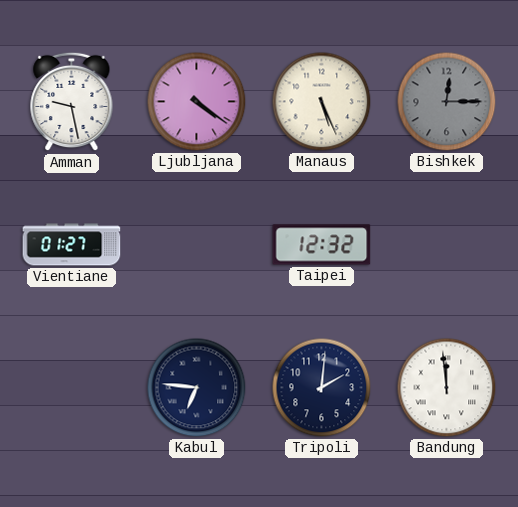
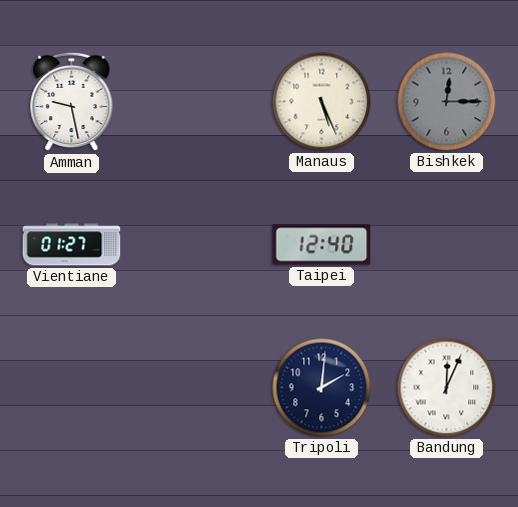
Ljubljana: 4:21 -> none (197, 102)
Taipei: 12:32 -> 12:40 (322, 245)
Kabul: 6:46 -> none (197, 388)
Bandung: 11:59 -> 12:04 (447, 388)
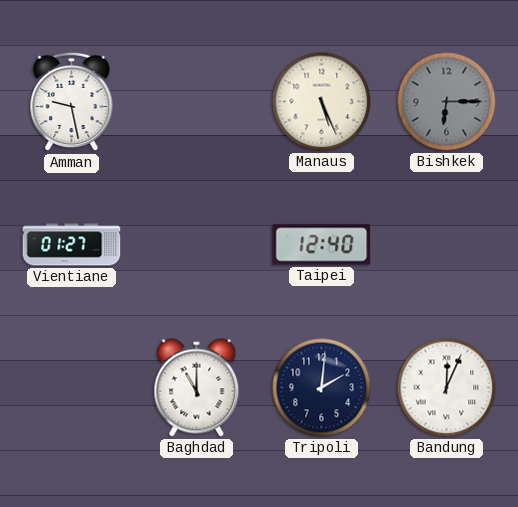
Bishkek: 12:15 -> 6:15 (447, 102)
Baghdad: none -> 11:00 (197, 388)
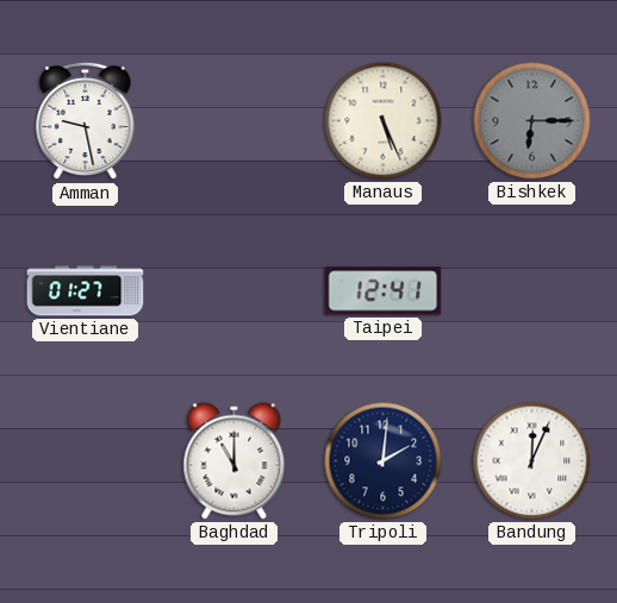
Taipei: 12:40 -> 12:41 (384, 291)
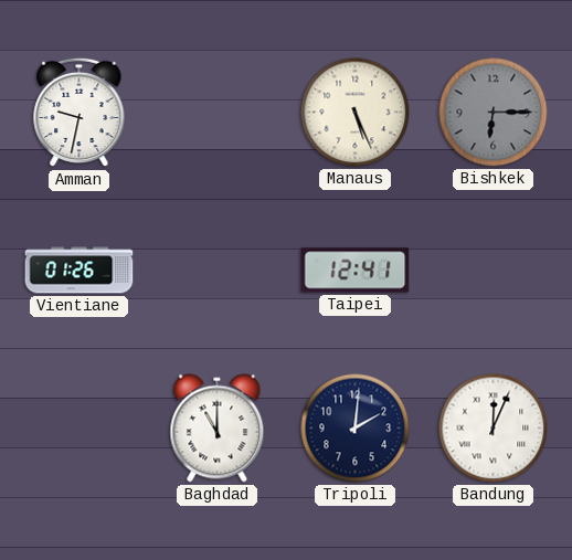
Amman: 9:28 -> 9:32 (80, 113)
Vientiane: 01:27 -> 01:26 (80, 271)
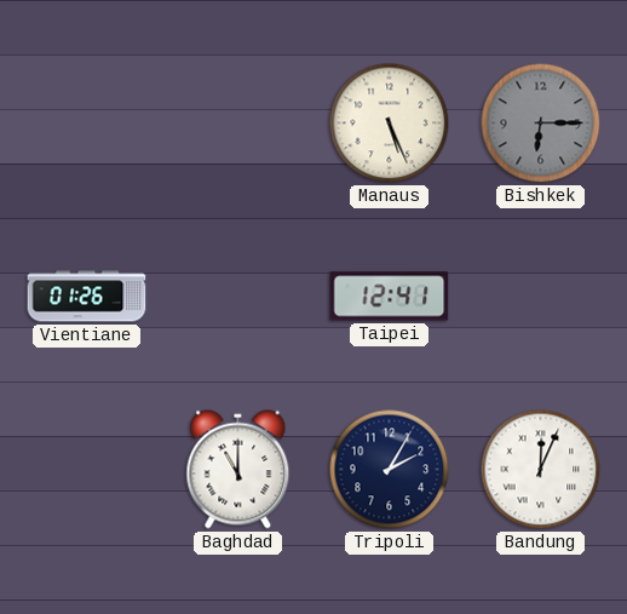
Amman: 9:32 -> none (80, 113)
Tripoli: 2:01 -> 2:05 (390, 470)
